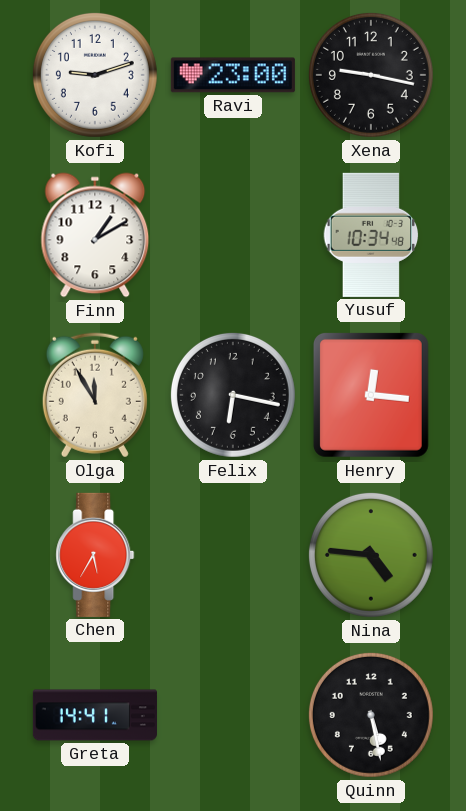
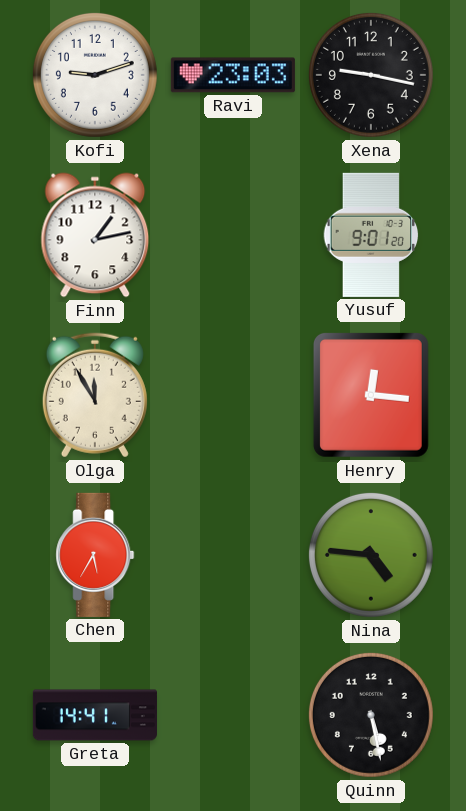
Ravi: 23:00 -> 23:03 (233, 75)
Finn: 1:10 -> 1:13 (95, 235)
Yusuf: 10:34 -> 9:01 (371, 235)
Felix: 6:17 -> none (233, 395)
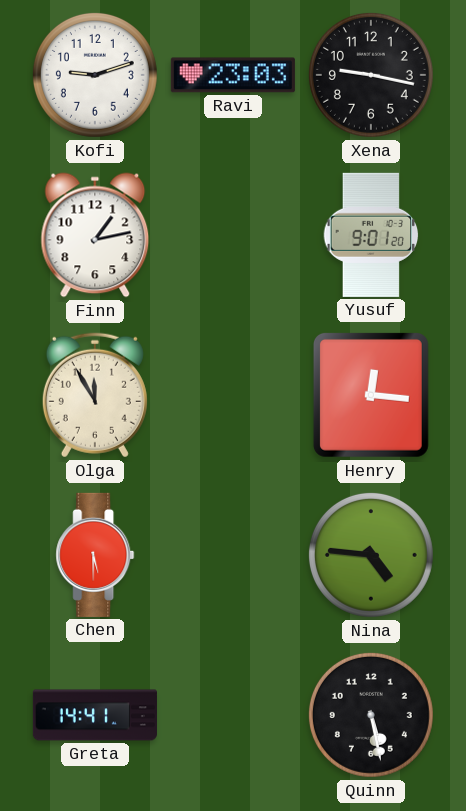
Chen: 5:35 -> 5:30 (95, 555)
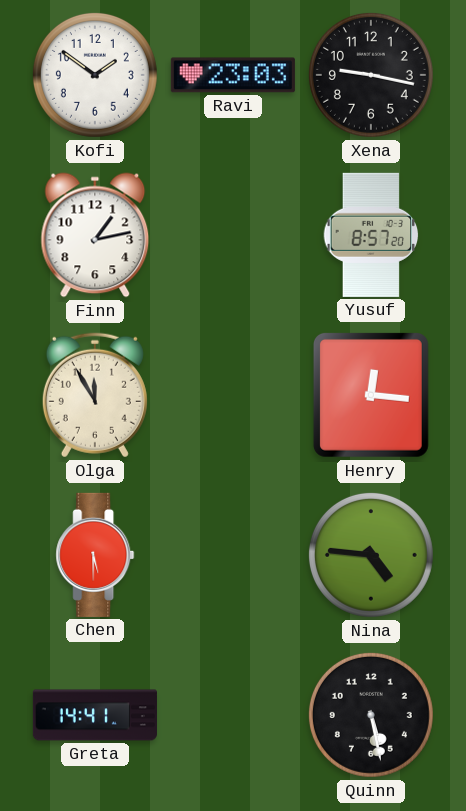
Kofi: 9:12 -> 1:51 (95, 75)
Yusuf: 9:01 -> 8:57 (371, 235)
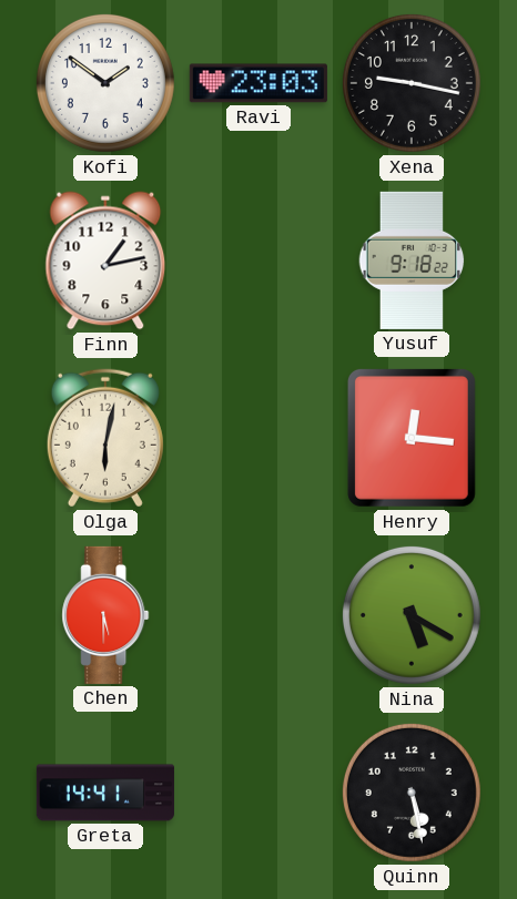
Yusuf: 8:57 -> 9:18 (412, 260)
Olga: 11:55 -> 6:02 (105, 438)
Nina: 4:46 -> 5:20 (412, 615)
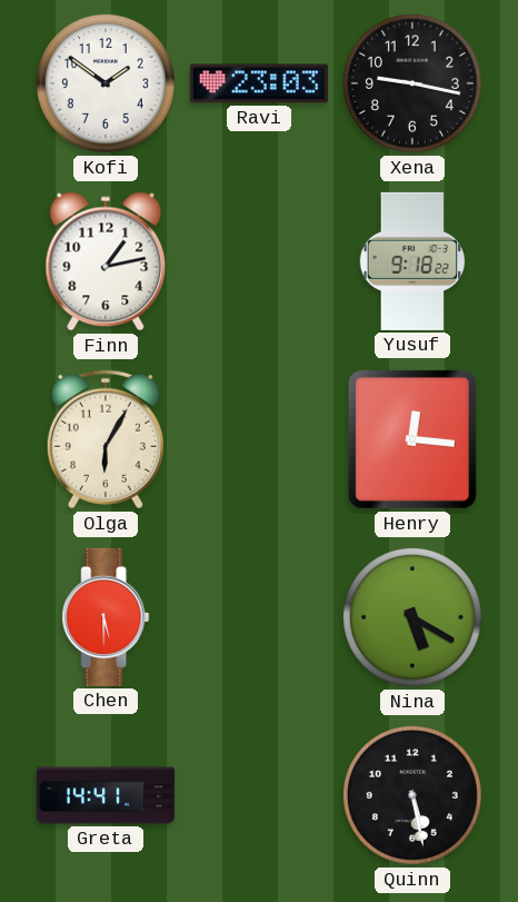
Olga: 6:02 -> 6:05 (106, 439)
